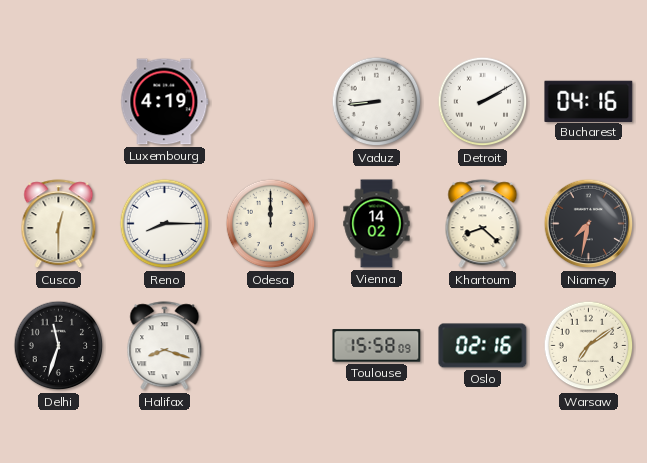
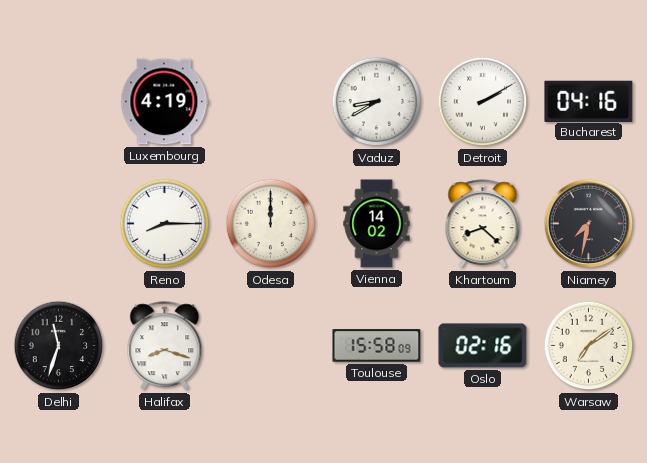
Vaduz: 8:44 -> 8:40 (377, 102)
Cusco: 12:30 -> none (59, 224)
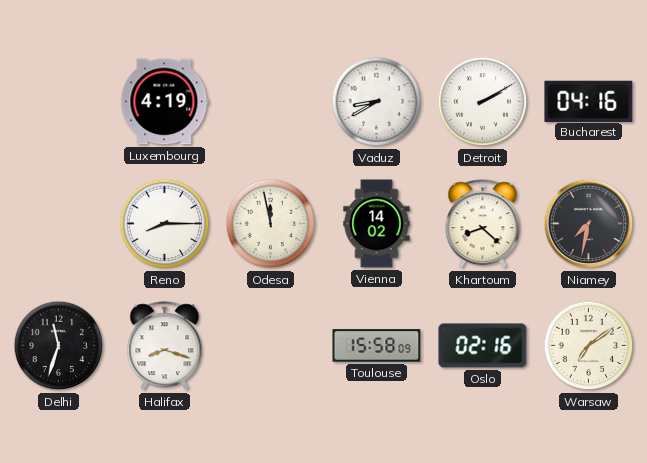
Odesa: 12:00 -> 11:58 (271, 224)
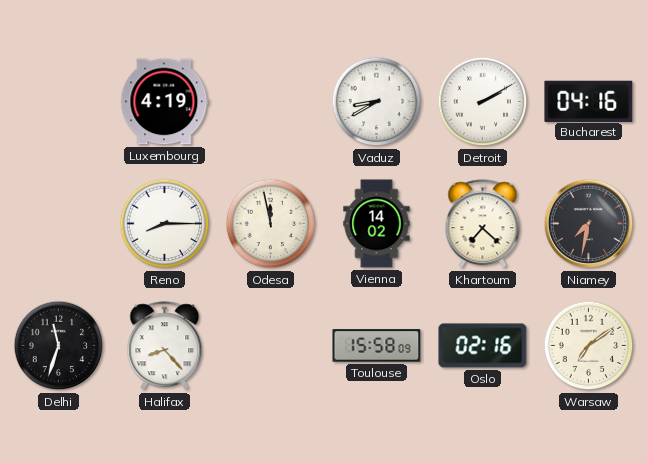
Khartoum: 8:22 -> 7:22 (483, 224)
Halifax: 8:18 -> 8:23 (165, 346)
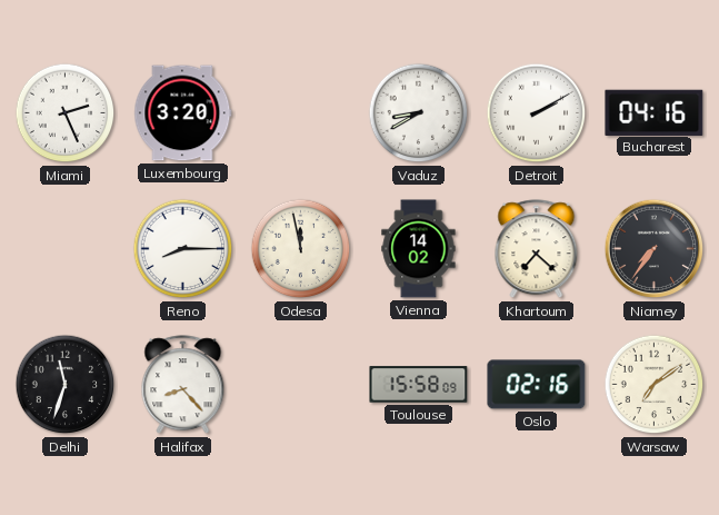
Miami: none -> 2:26 (66, 113)
Luxembourg: 4:19 -> 3:20 (183, 113)
Niamey: 7:32 -> 7:36 (655, 249)
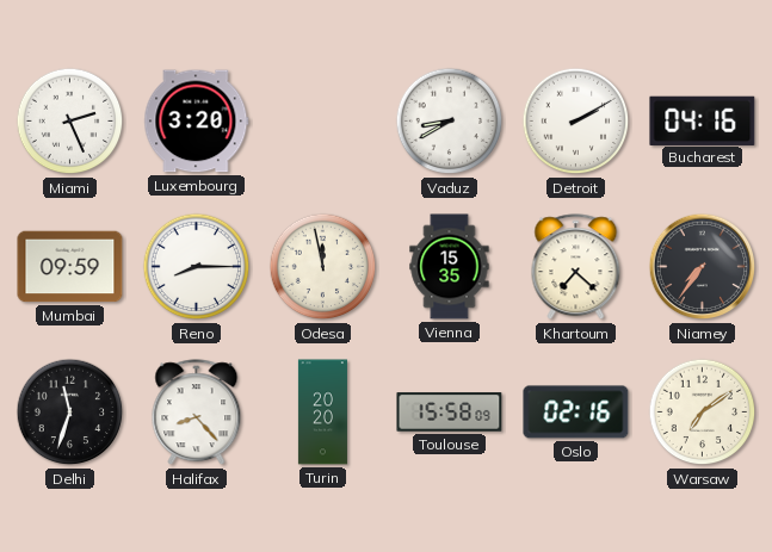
Mumbai: none -> 09:59 (70, 267)
Vienna: 14:02 -> 15:35 (450, 267)
Turin: none -> 20:20 (322, 413)
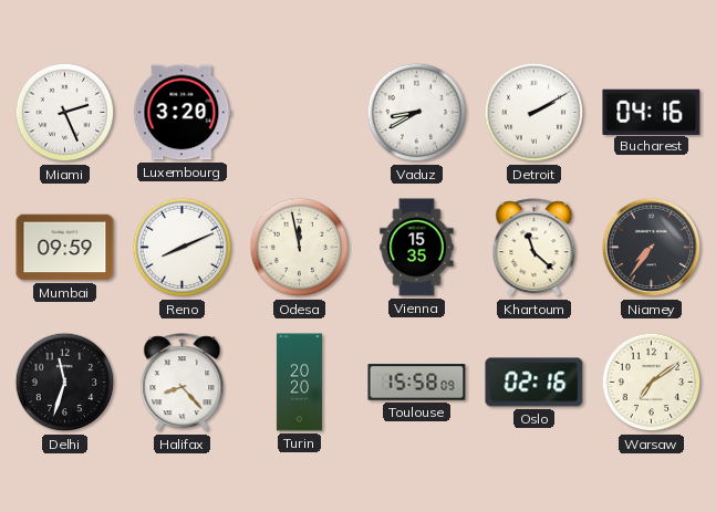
Reno: 8:15 -> 8:11 (183, 248)
Khartoum: 7:22 -> 11:22 (535, 248)
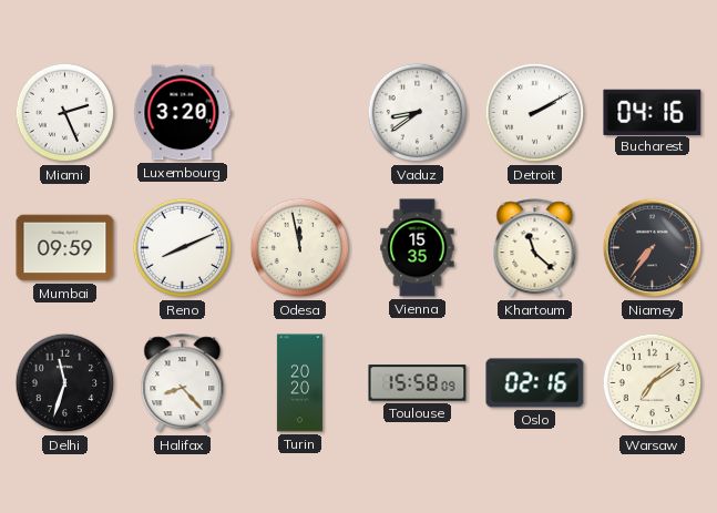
Vaduz: 8:40 -> 8:39 (418, 113)
